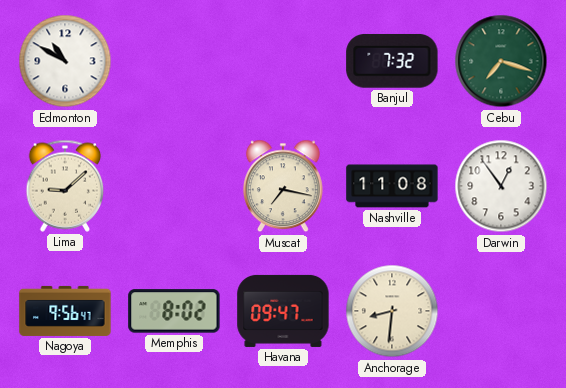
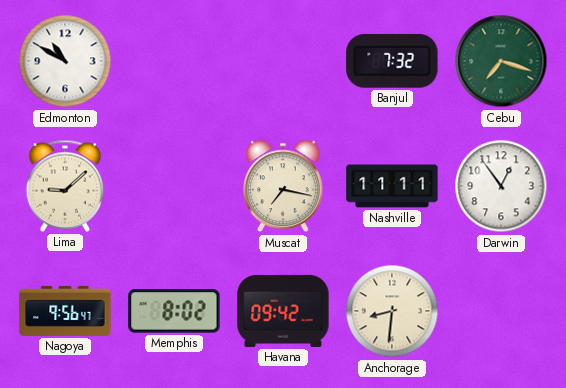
Nashville: 11:08 -> 11:11 (392, 186)
Havana: 09:47 -> 09:42 (283, 311)
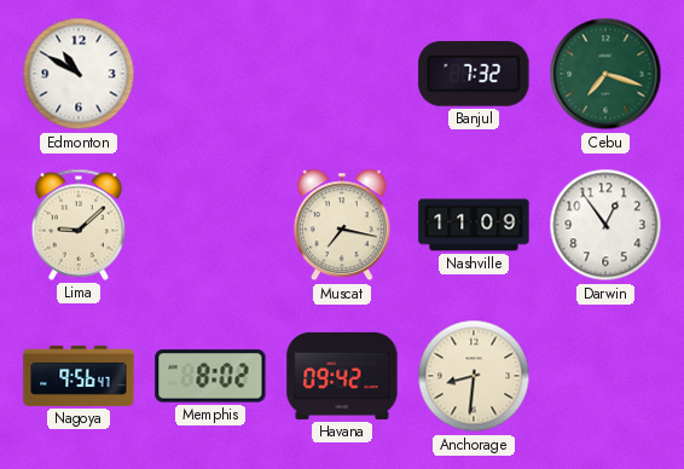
Nashville: 11:11 -> 11:09 (474, 225)
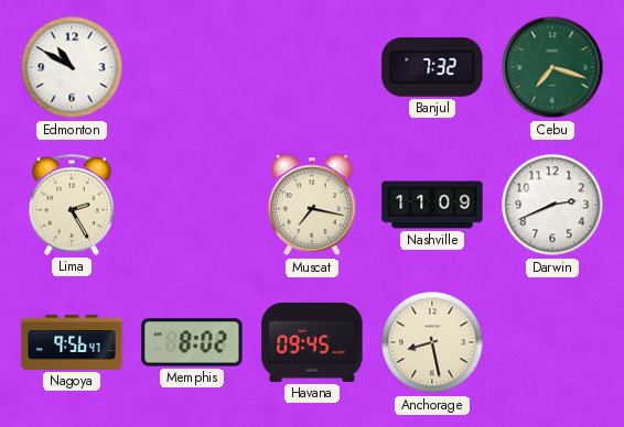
Lima: 9:08 -> 2:25 (72, 205)
Darwin: 12:54 -> 2:41 (552, 205)
Havana: 09:42 -> 09:45 (312, 342)
Anchorage: 8:31 -> 8:28 (432, 342)
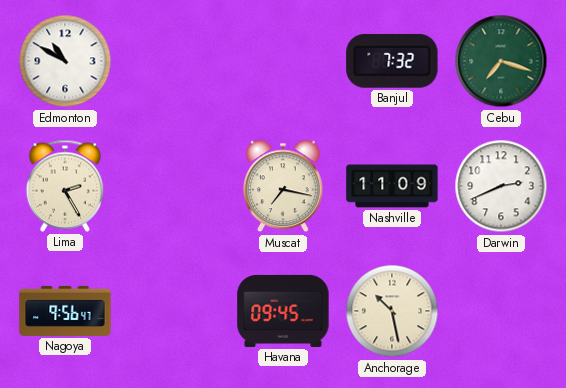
Memphis: 8:02 -> none (192, 342)
Anchorage: 8:28 -> 10:28 (392, 311)
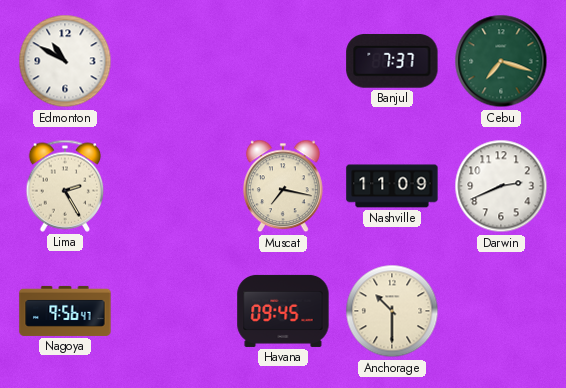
Banjul: 7:32 -> 7:37 (392, 61)
Anchorage: 10:28 -> 10:30 (392, 311)
